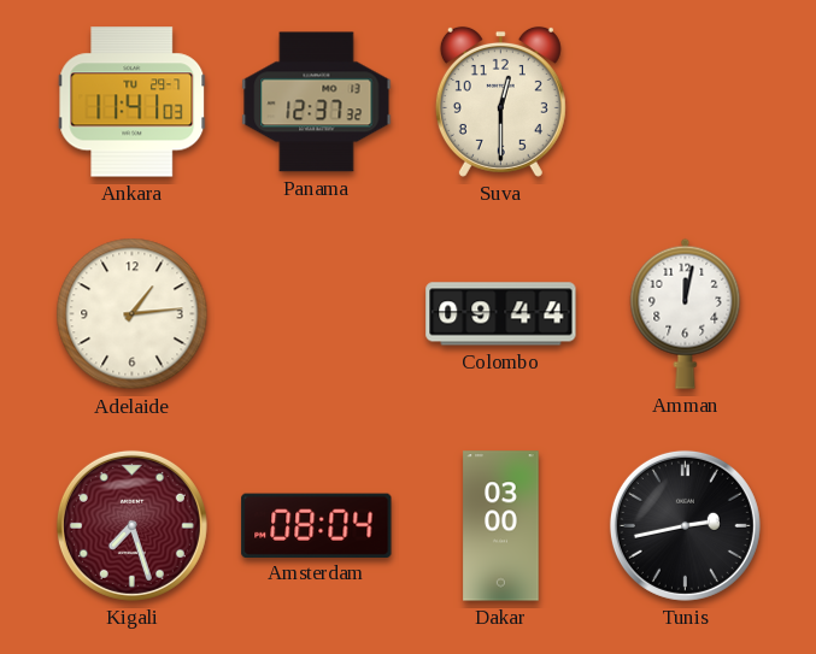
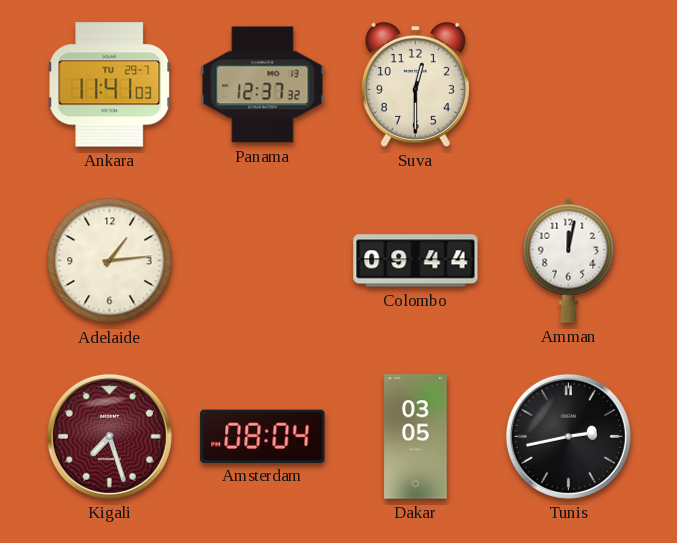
Dakar: 03:00 -> 03:05 (416, 437)
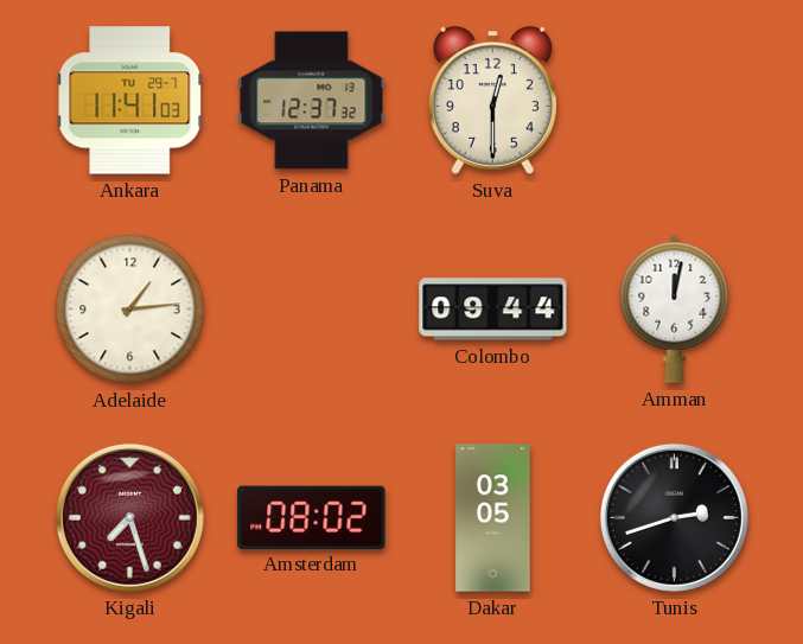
Amsterdam: 08:04 -> 08:02 (312, 517)
Tunis: 2:43 -> 2:42 (674, 517)
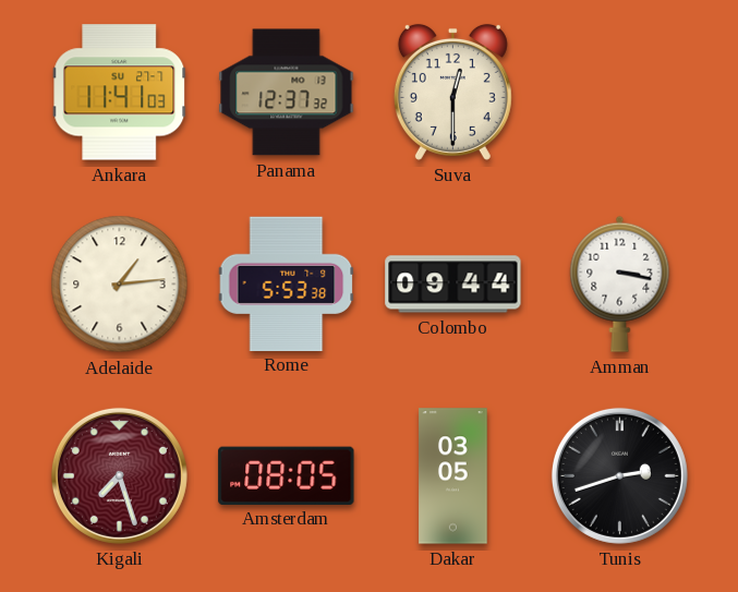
Ankara date: TU 29-7 -> SU 27-7 (120, 93)
Rome: none -> 5:53 (287, 283)
Amman: 12:02 -> 3:17 (620, 283)
Amsterdam: 08:02 -> 08:05 (287, 475)
